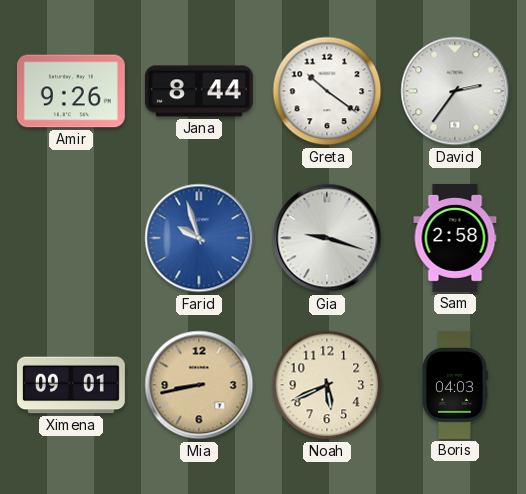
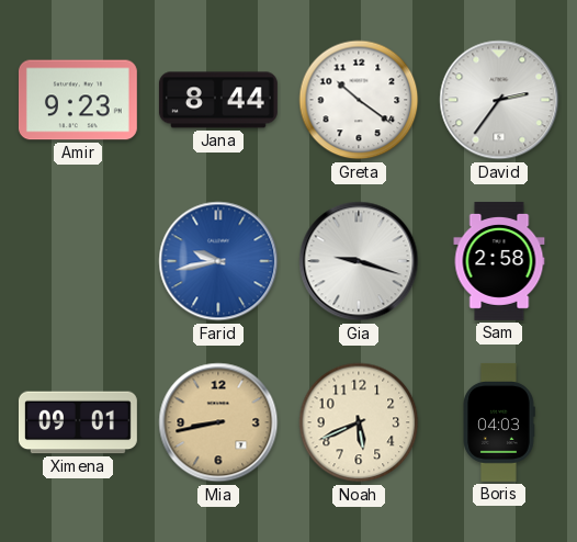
Amir: 9:26 -> 9:23 (78, 100)
Farid: 9:57 -> 9:43 (218, 261)
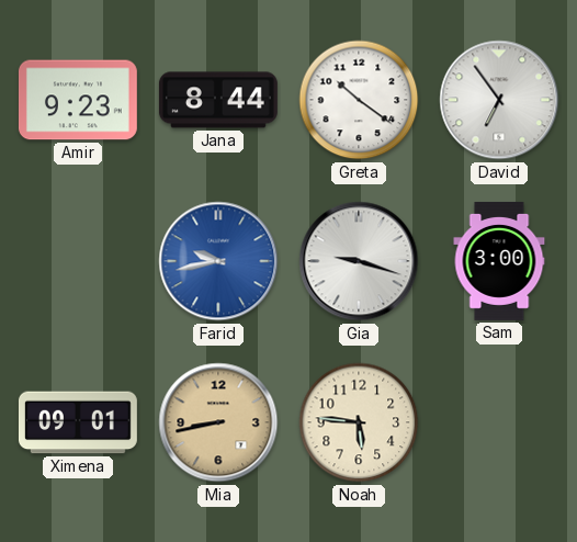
David: 2:36 -> 6:54 (499, 100)
Sam: 2:58 -> 3:00 (499, 261)
Noah: 5:41 -> 5:46 (359, 422)
Boris: 04:03 -> none (499, 422)
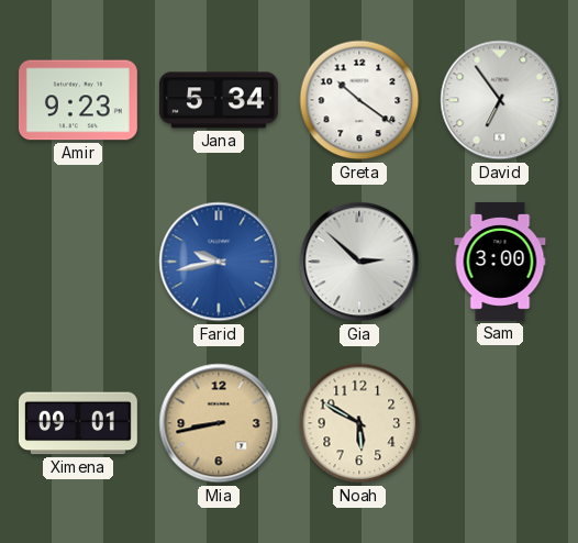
Jana: 8:44 -> 5:34 (219, 100)
Gia: 9:18 -> 2:52 (359, 262)
Noah: 5:46 -> 5:50 (359, 423)
